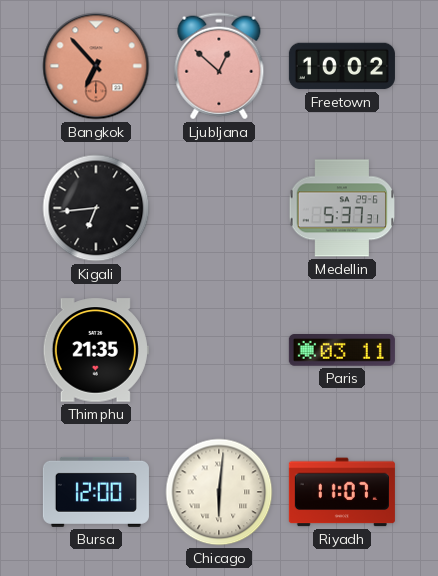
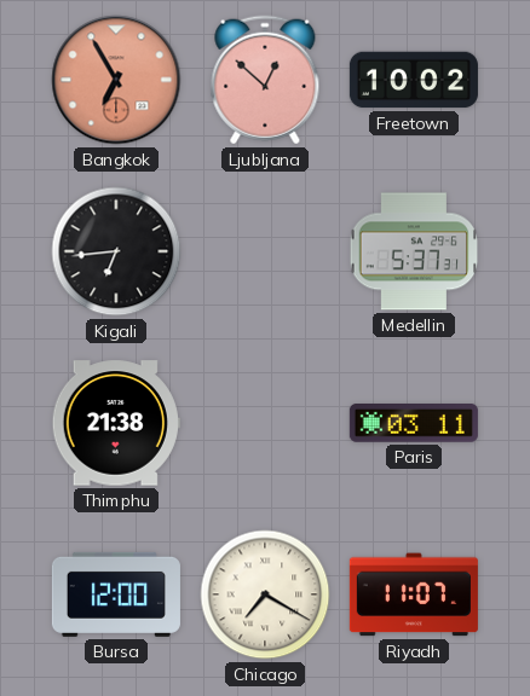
Bangkok: 6:53 -> 6:55 (116, 80)
Thimphu: 21:35 -> 21:38 (116, 423)
Chicago: 6:01 -> 7:20 (265, 594)
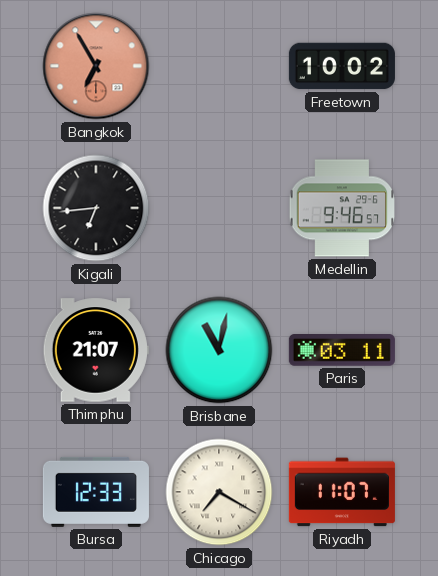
Ljubljana: 12:52 -> none (265, 80)
Medellin: 5:37 -> 9:46 (342, 208)
Thimphu: 21:38 -> 21:07 (96, 350)
Brisbane: none -> 11:02 (219, 350)
Bursa: 12:00 -> 12:33 (96, 492)
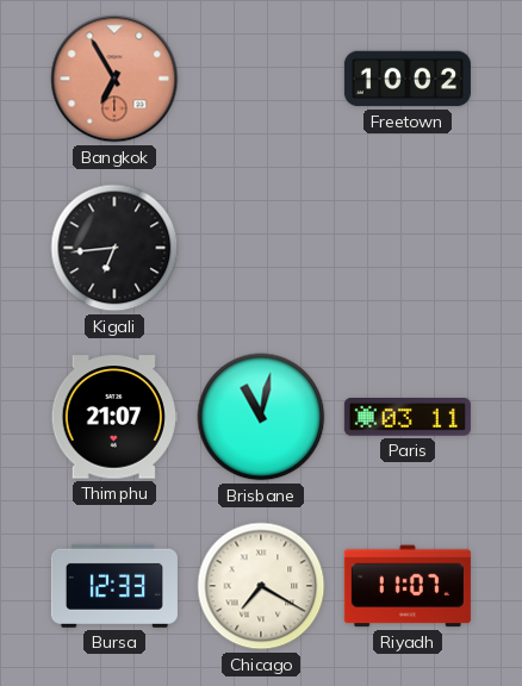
Medellin: 9:46 -> none (342, 208)
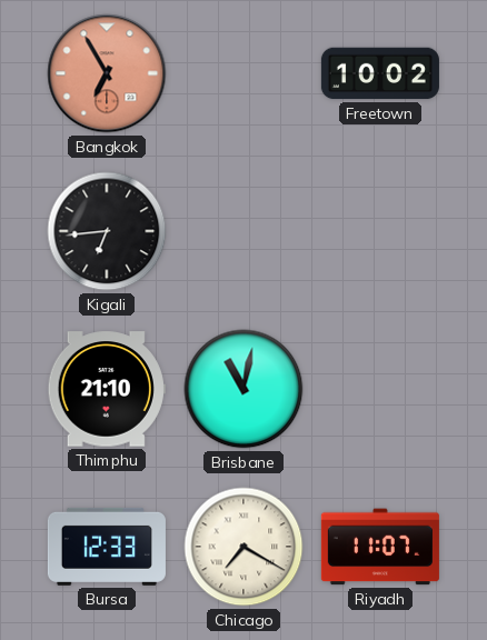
Thimphu: 21:07 -> 21:10 (107, 389)
Paris: 03:11 -> none (408, 418)
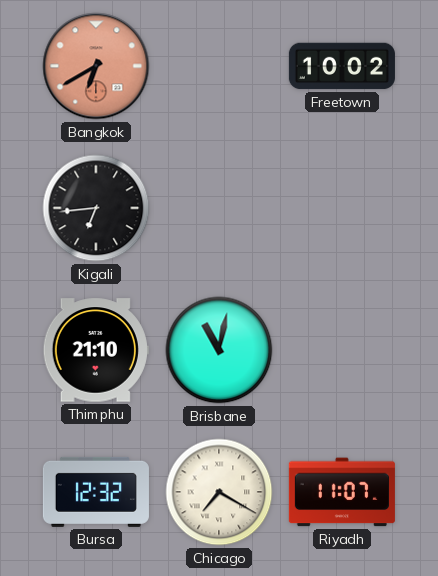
Bangkok: 6:55 -> 6:40 (96, 66)
Bursa: 12:33 -> 12:32 (96, 492)
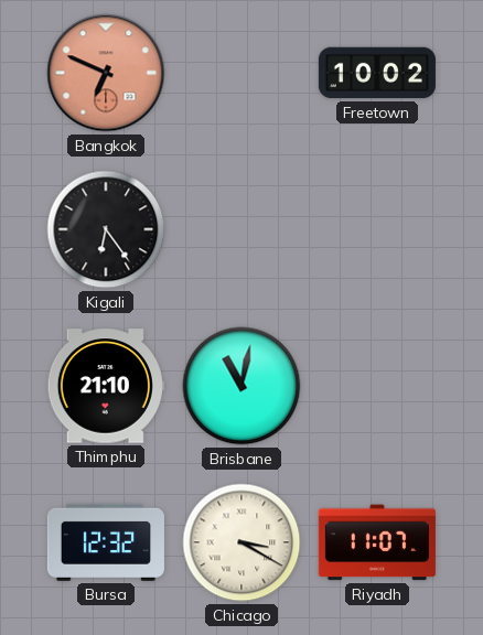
Bangkok: 6:40 -> 6:49 (106, 73)
Kigali: 6:44 -> 6:24 (106, 229)
Chicago: 7:20 -> 3:20 (241, 542)
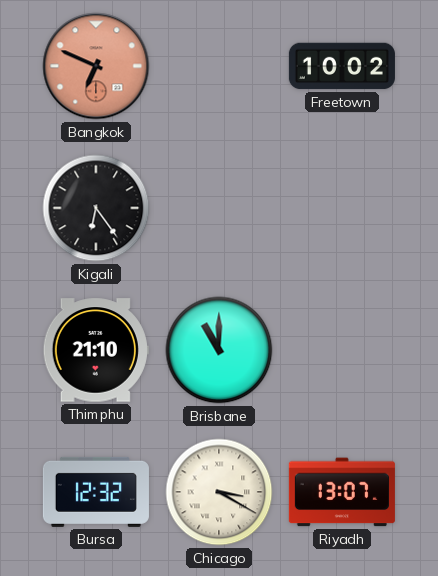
Brisbane: 11:02 -> 11:00 (219, 350)
Riyadh: 11:07 -> 13:07 (342, 492)
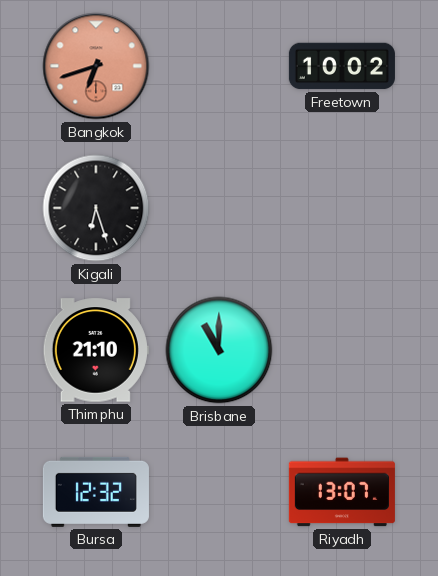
Bangkok: 6:49 -> 6:42 (96, 66)
Kigali: 6:24 -> 6:27 (96, 208)
Chicago: 3:20 -> none (219, 492)
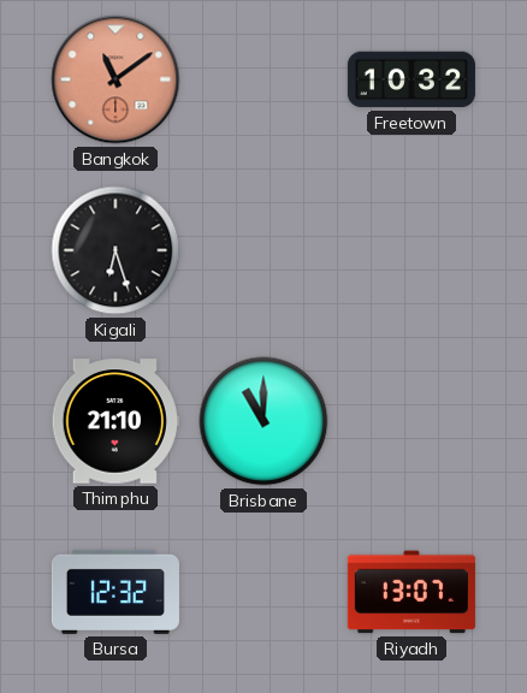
Bangkok: 6:42 -> 11:09 (116, 79)
Freetown: 10:02 -> 10:32 (411, 79)
